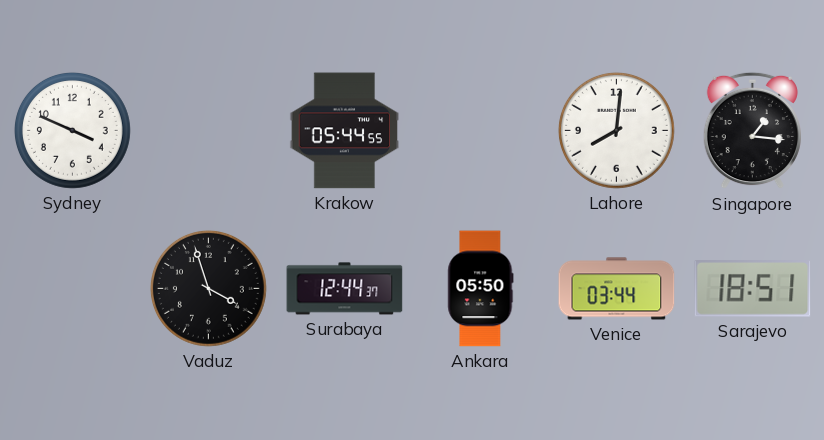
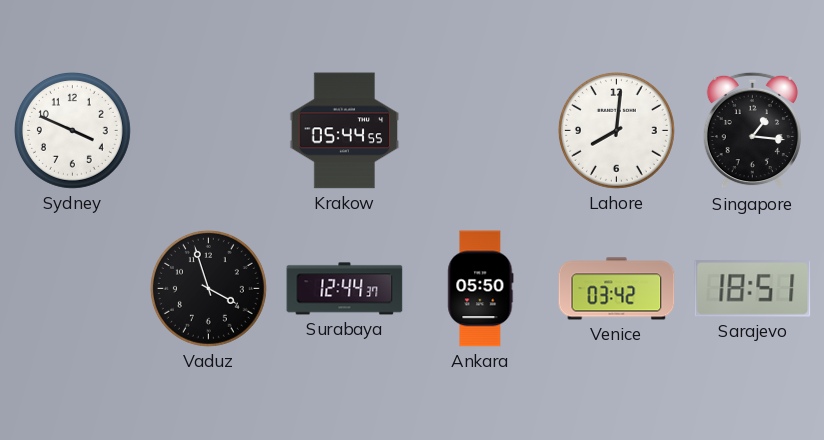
Venice: 03:44 -> 03:42 (617, 289)
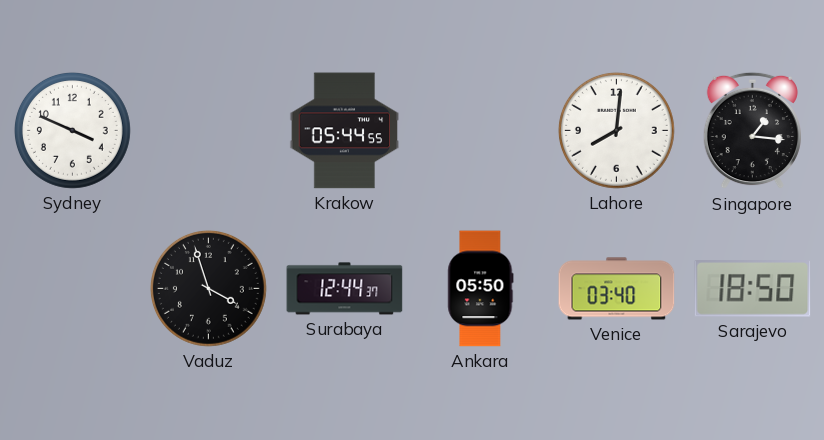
Venice: 03:42 -> 03:40 (617, 289)
Sarajevo: 18:51 -> 18:50 (753, 289)
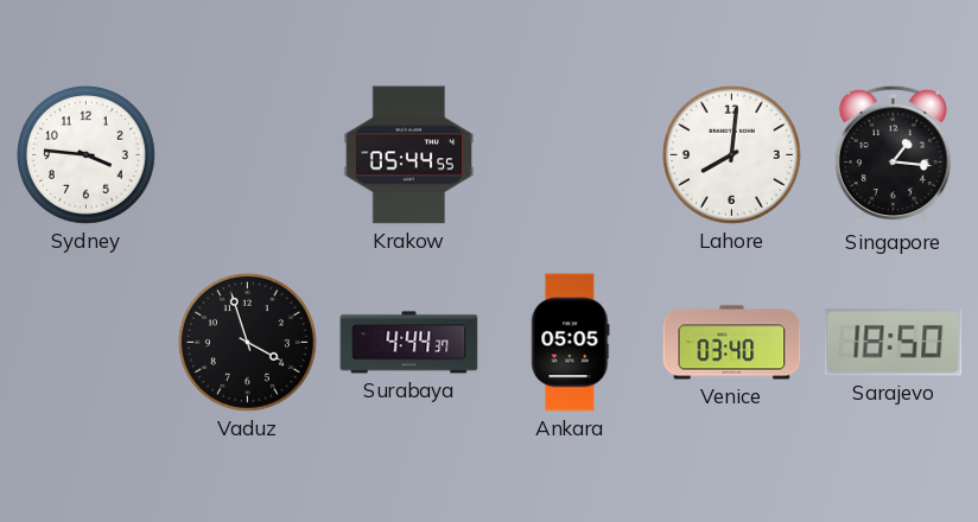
Sydney: 3:49 -> 3:46 (85, 154)
Surabaya: 12:44 -> 4:44 (409, 343)
Ankara: 05:50 -> 05:05 (571, 343)
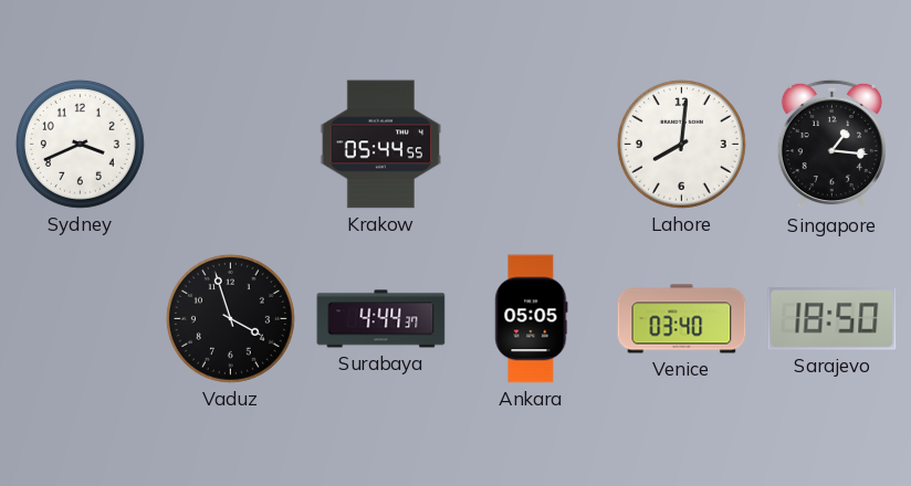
Sydney: 3:46 -> 3:41 (80, 144)
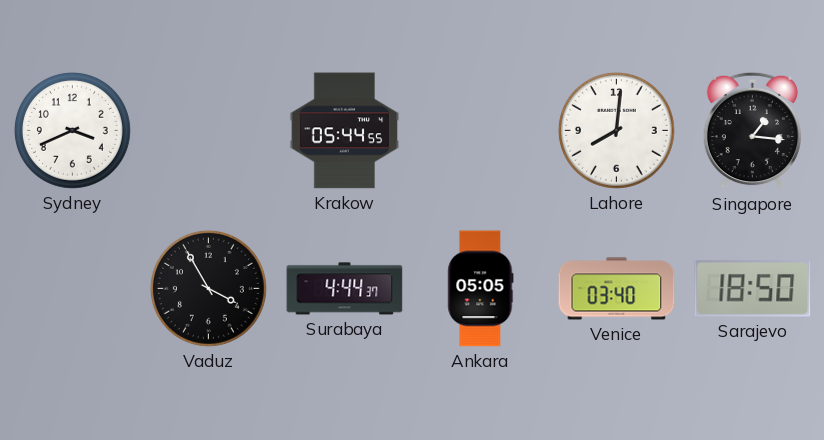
Vaduz: 3:57 -> 3:55 (208, 288)
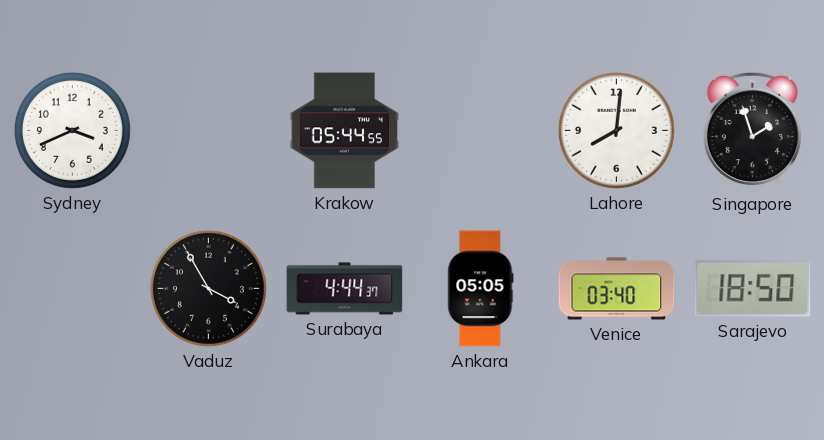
Singapore: 1:16 -> 1:57 (752, 131)
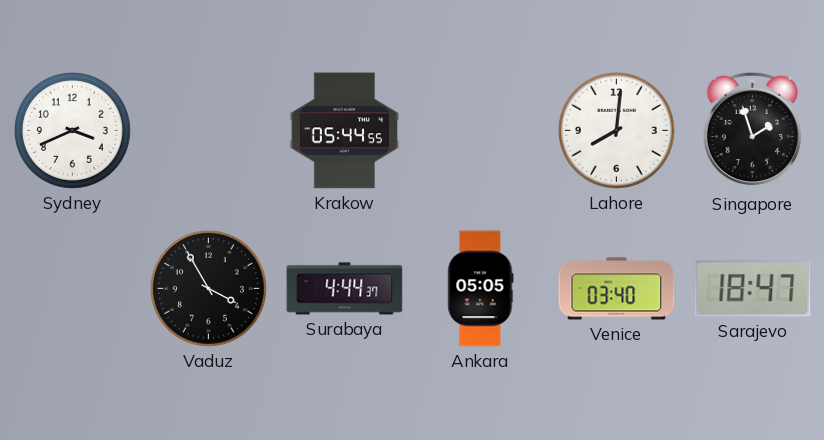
Sarajevo: 18:50 -> 18:47 (753, 289)
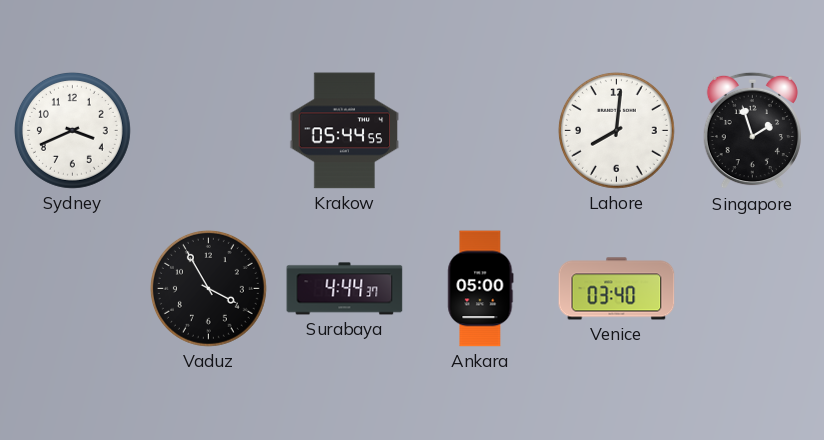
Ankara: 05:05 -> 05:00 (481, 289)
Sarajevo: 18:47 -> none (753, 289)
